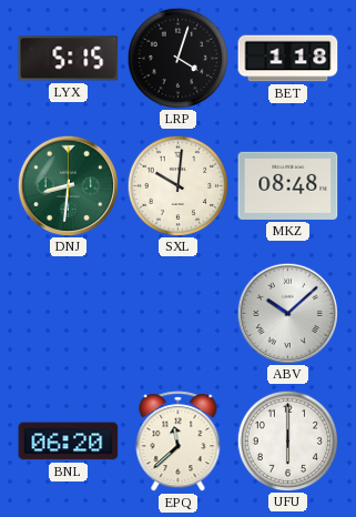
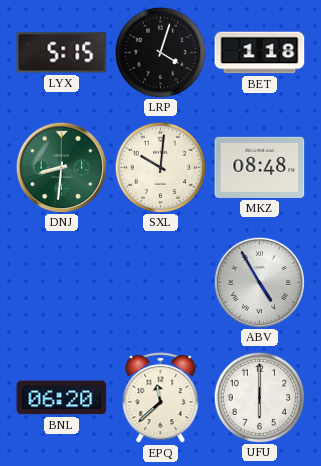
ABV: 10:08 -> 4:55 (259, 282)
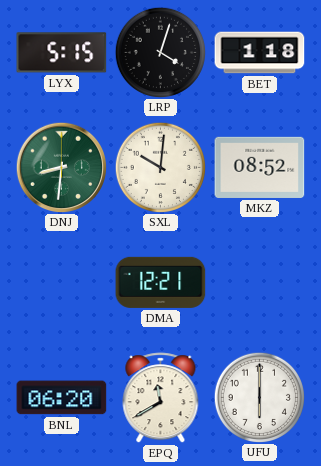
MKZ: 08:48 -> 08:52 (260, 167)
DMA: none -> 12:21 (161, 282)
ABV: 4:55 -> none (259, 282)
EPQ: 11:38 -> 11:40 (161, 398)
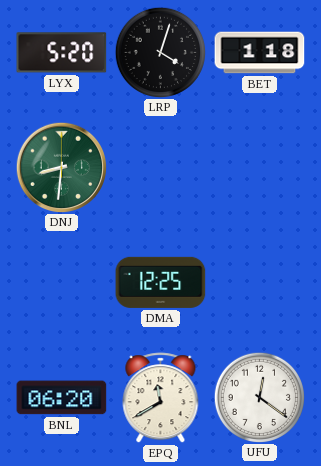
LYX: 5:15 -> 5:20 (62, 53)
SXL: 10:01 -> none (160, 167)
MKZ: 08:52 -> none (260, 167)
DMA: 12:21 -> 12:25 (161, 282)
UFU: 6:00 -> 12:21 (259, 397)
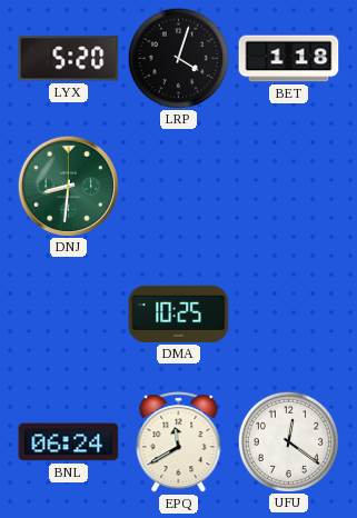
DMA: 12:25 -> 10:25 (179, 313)
BNL: 06:20 -> 06:24 (69, 442)
